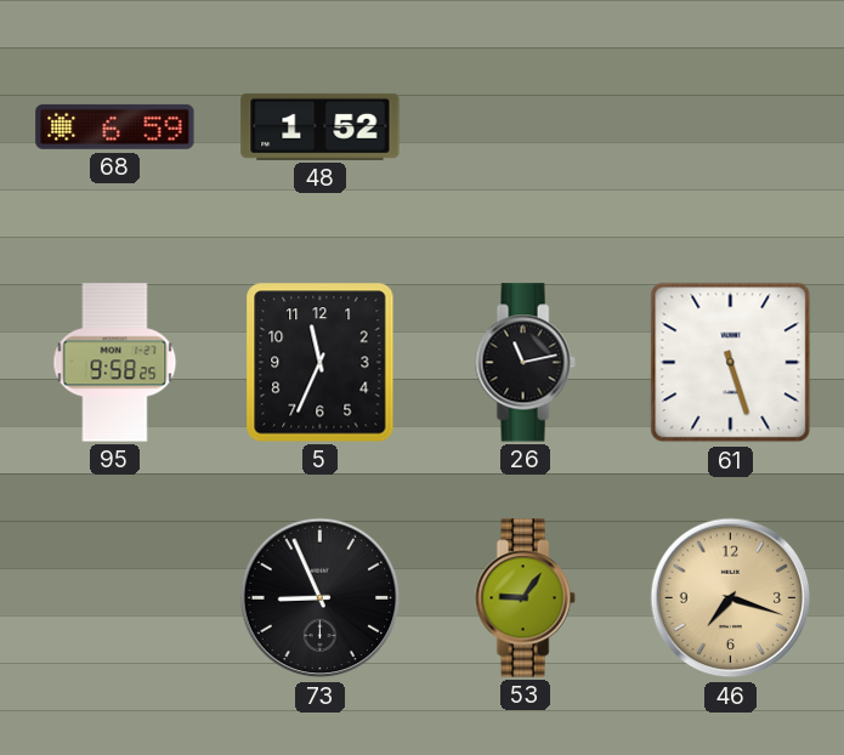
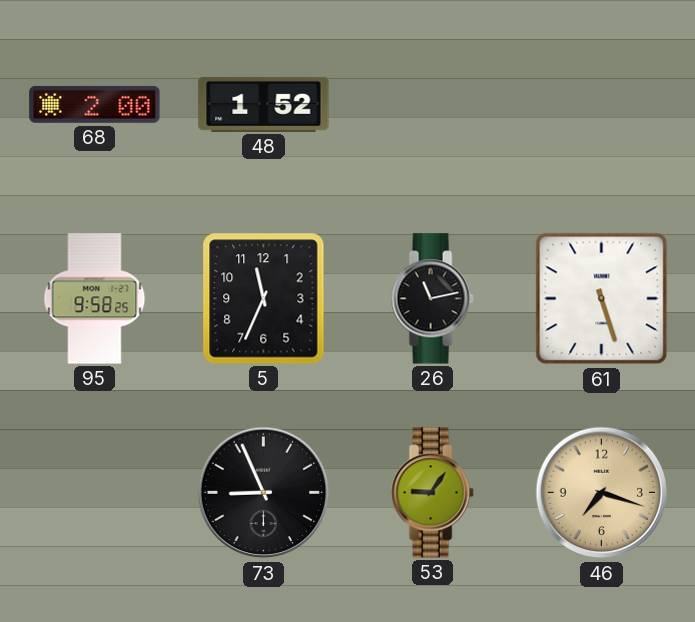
68: 6:59 -> 2:00 (95, 104)
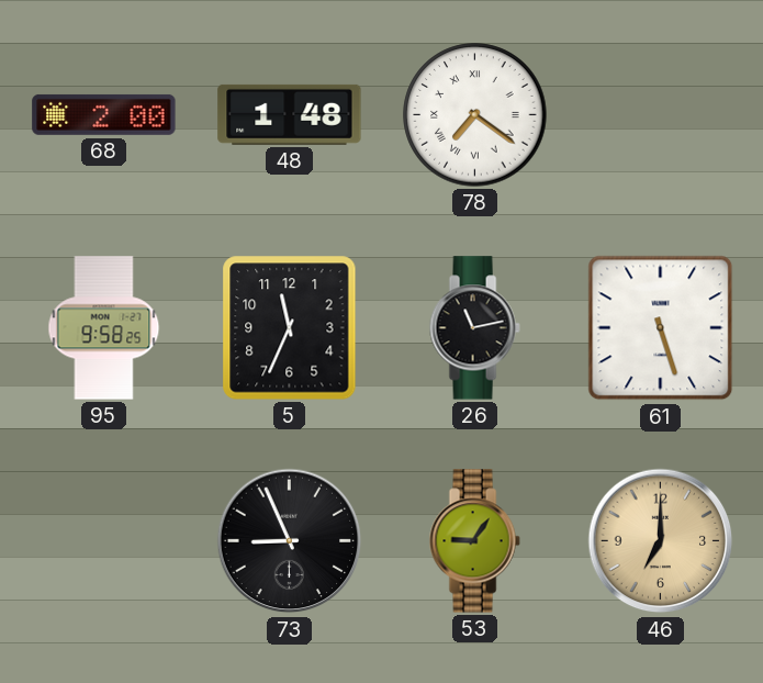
48: 1:52 -> 1:48 (290, 114)
78: none -> 7:21 (475, 115)
46: 7:18 -> 7:00 (661, 541)
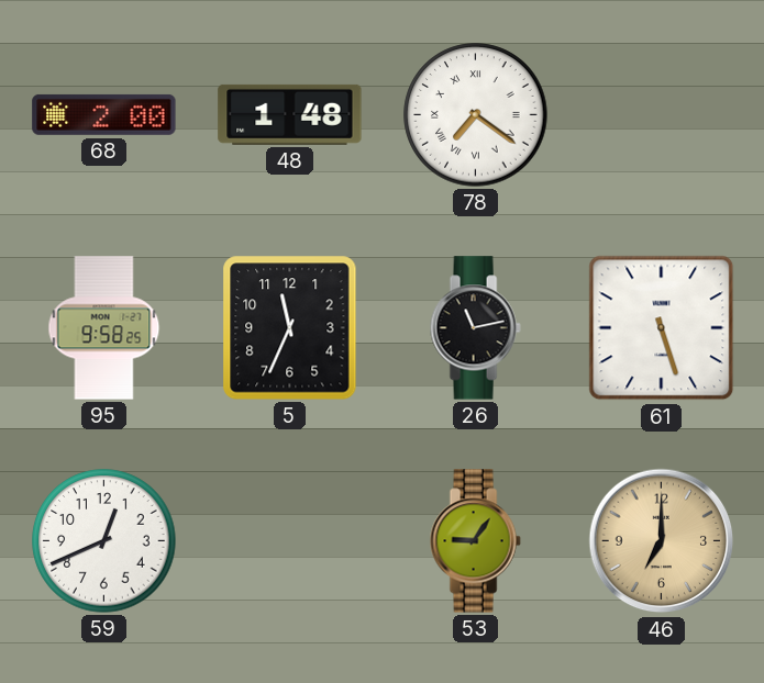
59: none -> 12:41 (104, 541)
73: 8:56 -> none (290, 541)
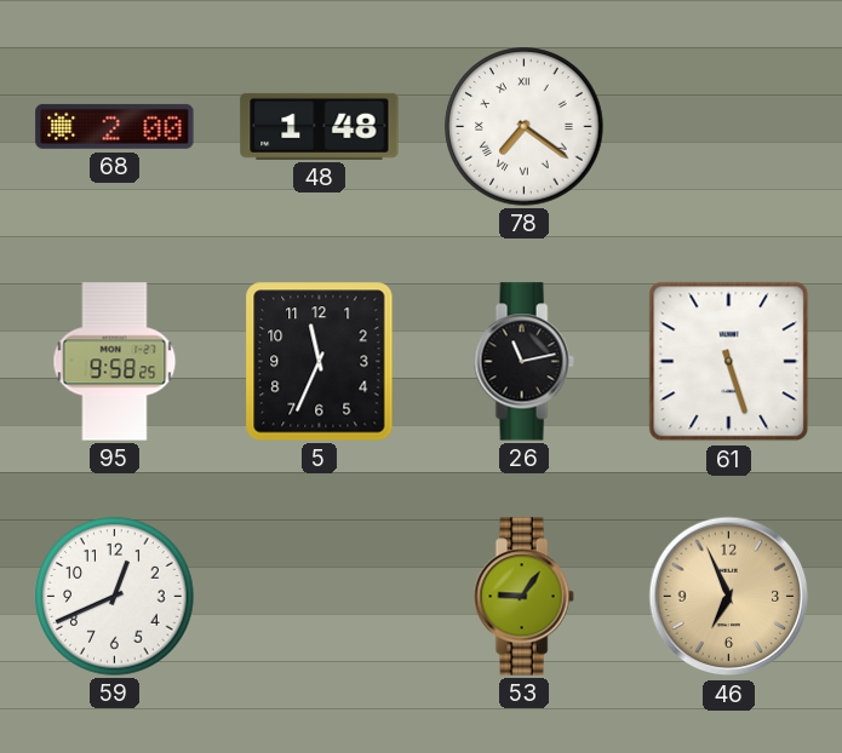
46: 7:00 -> 6:56 (729, 597)
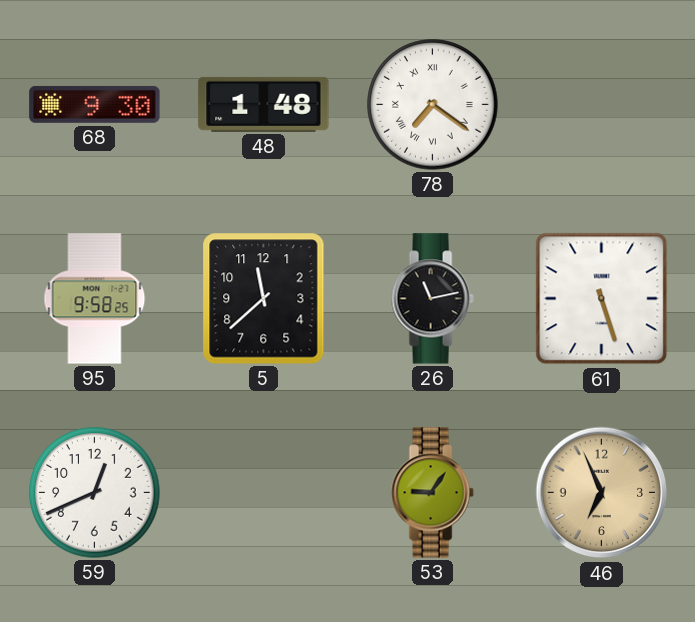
68: 2:00 -> 9:30 (95, 104)
5: 11:34 -> 11:38 (264, 299)
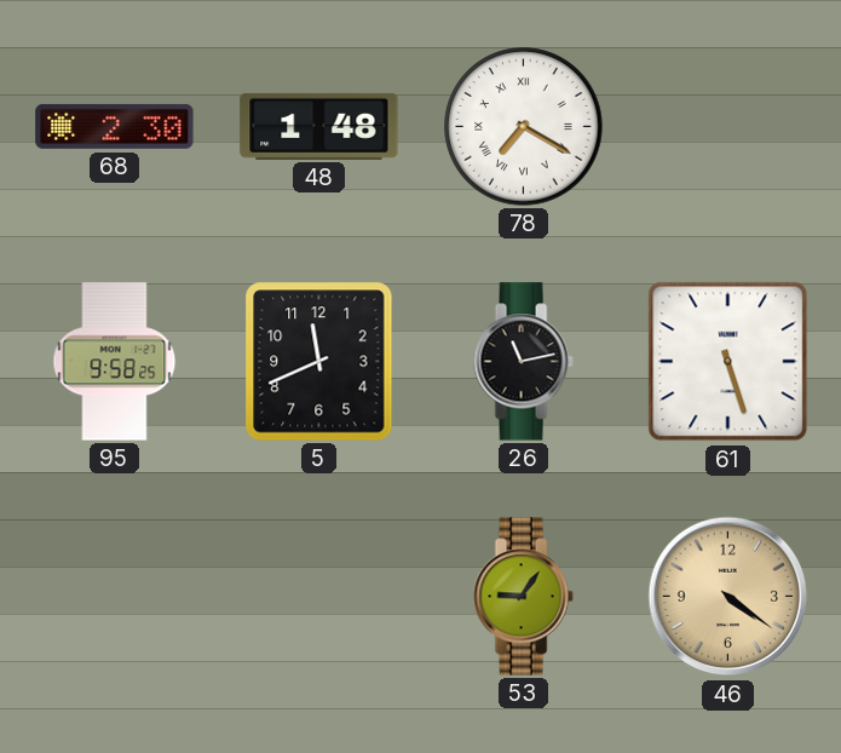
68: 9:30 -> 2:30 (115, 126)
78: 7:21 -> 7:20 (524, 127)
5: 11:38 -> 11:41 (319, 362)
59: 12:41 -> none (95, 493)
46: 6:56 -> 4:21 (728, 597)
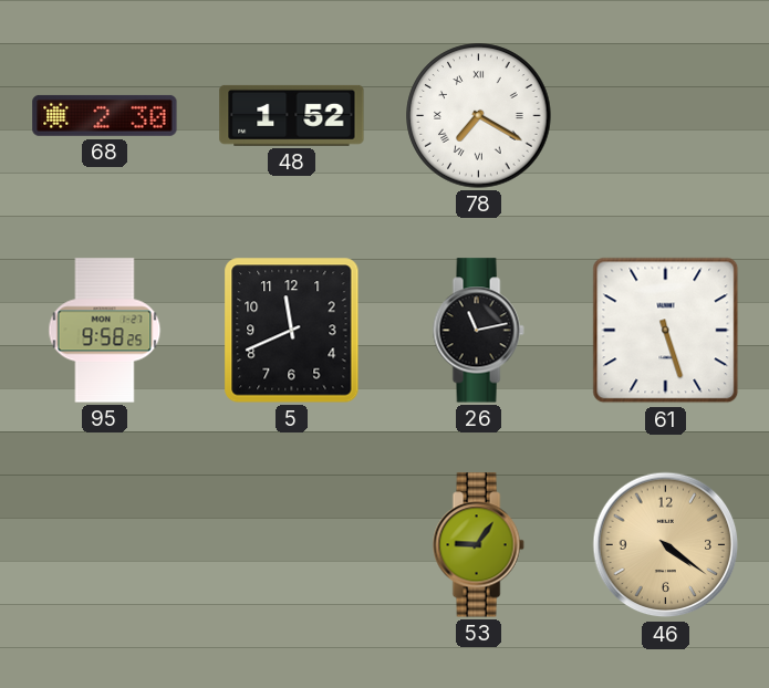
48: 1:48 -> 1:52 (292, 115)
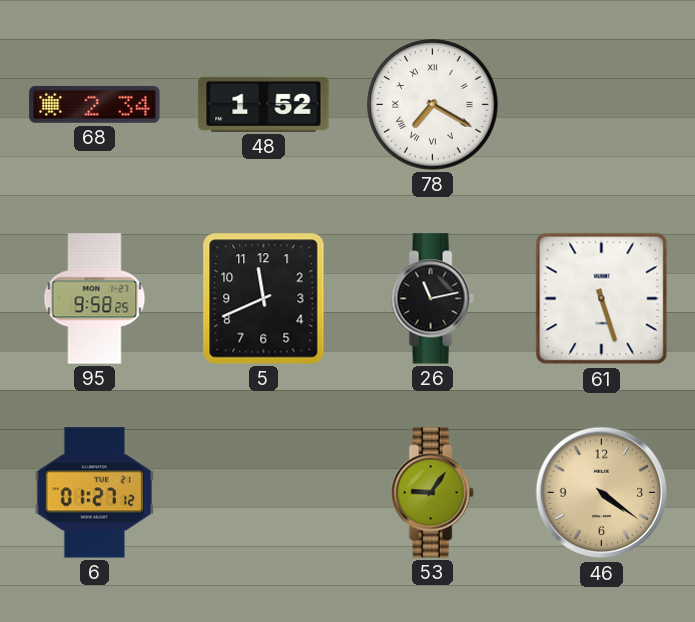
68: 2:30 -> 2:34 (95, 104)
6: none -> 01:27 (94, 493)
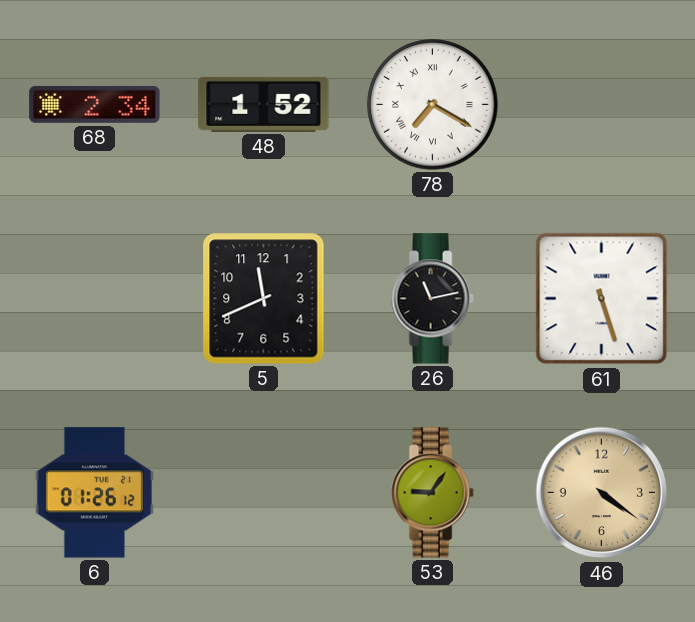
95: 9:58 -> none (95, 299)
6: 01:27 -> 01:26 (94, 493)
